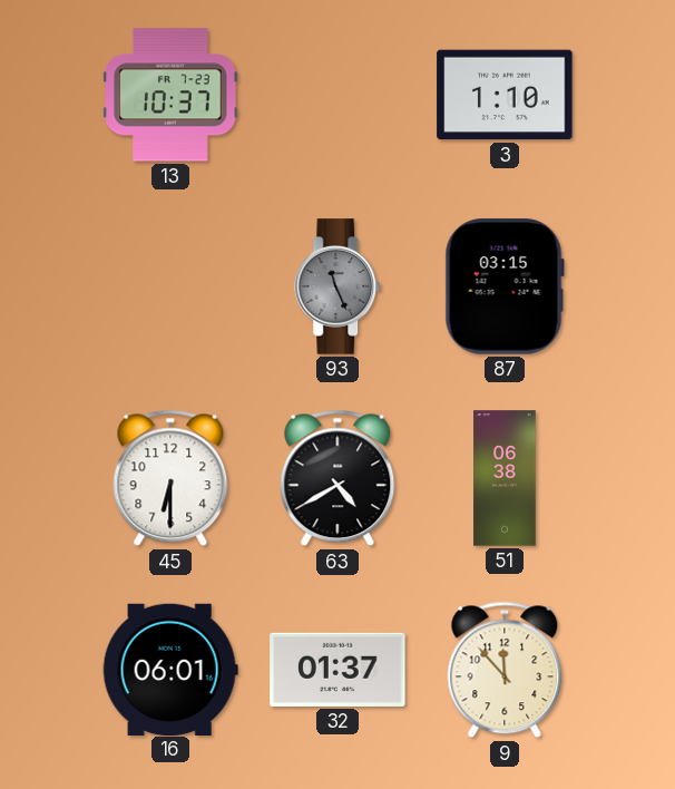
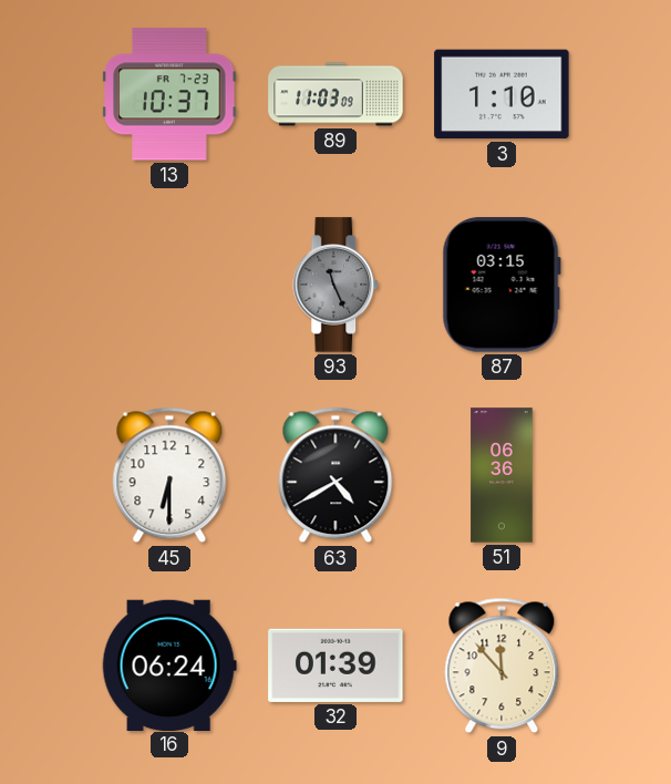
89: none -> 11:03 (335, 94)
51: 06:38 -> 06:36 (502, 475)
16: 06:01 -> 06:24 (169, 664)
32: 01:37 -> 01:39 (335, 666)
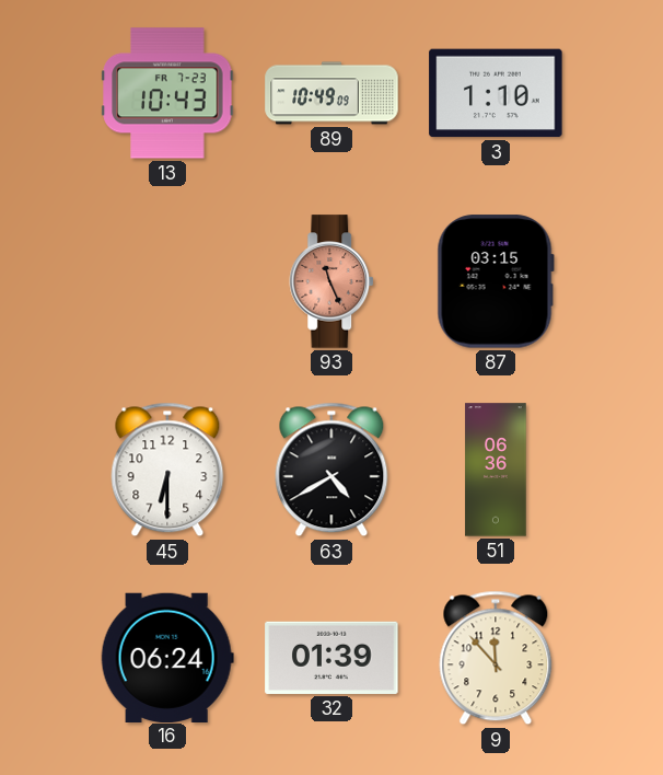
13: 10:37 -> 10:43 (167, 93)
89: 11:03 -> 10:49 (331, 93)
93 dial: grey -> salmon (333, 281)
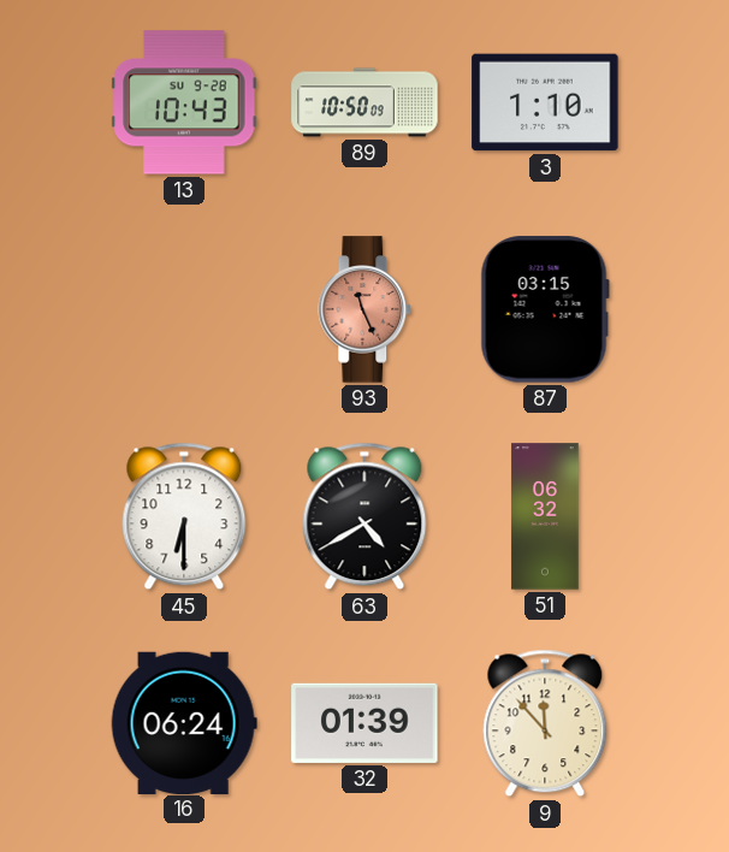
13 date: FR 7-23 -> SU 9-28 (184, 102)
89: 10:49 -> 10:50 (364, 102)
51: 06:36 -> 06:32 (545, 516)
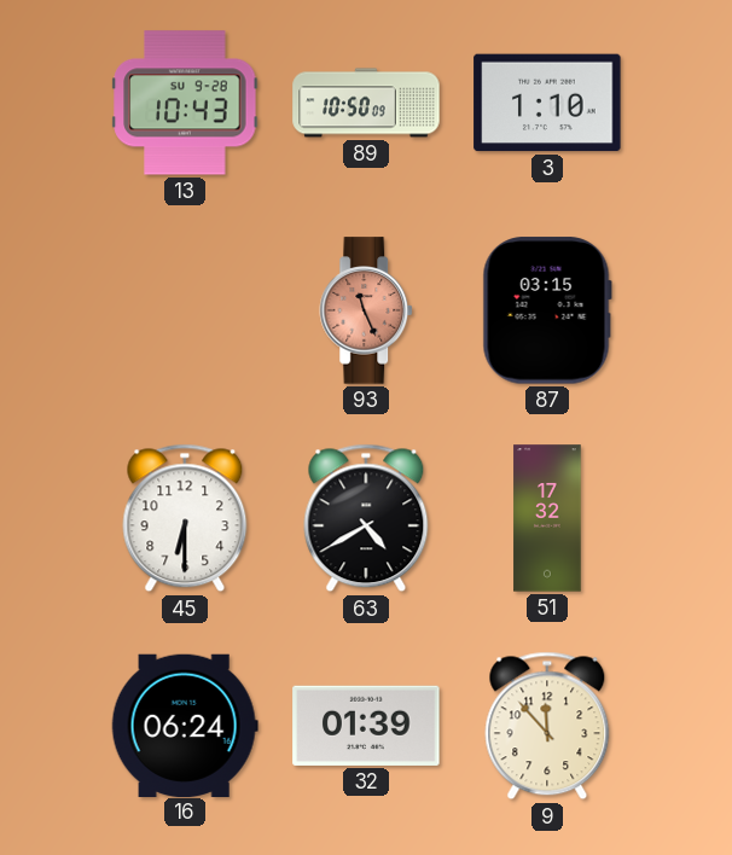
51: 06:32 -> 17:32 (547, 518)
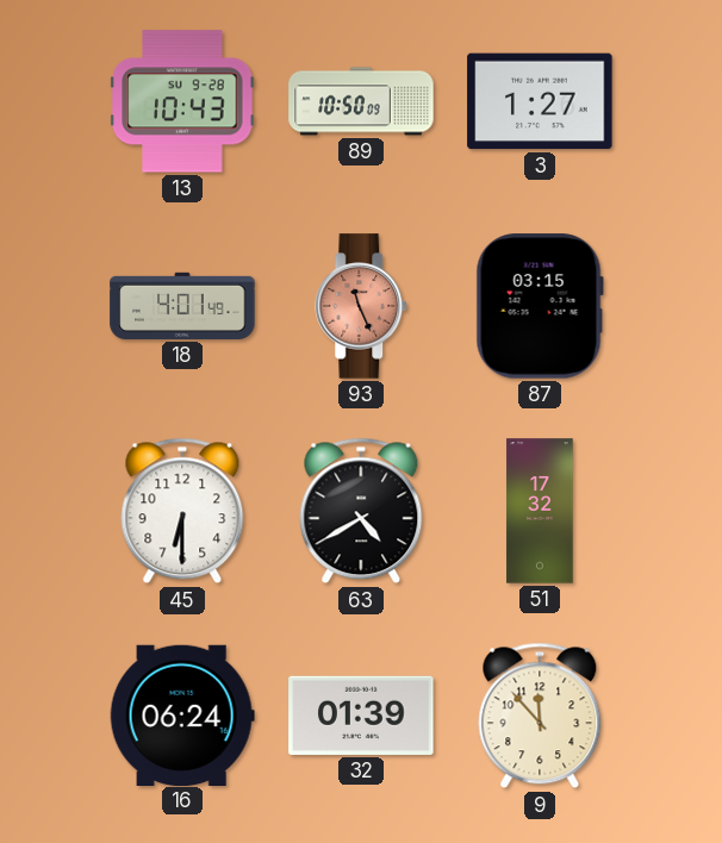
3: 1:10 -> 1:27 (540, 101)
18: none -> 4:01 (182, 306)
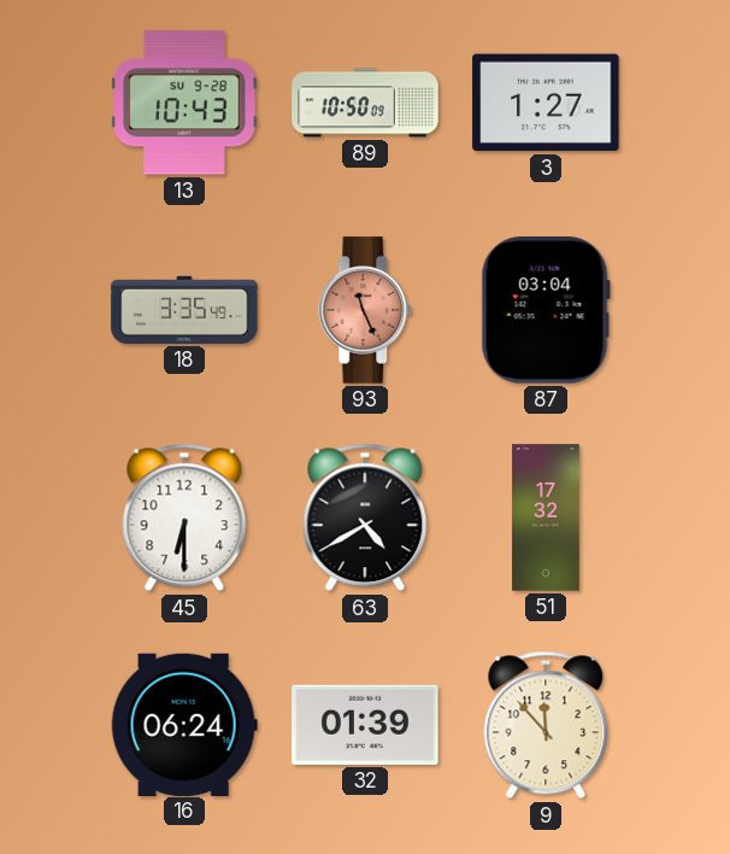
18: 4:01 -> 3:35 (184, 310)
87: 03:15 -> 03:04 (546, 310)
